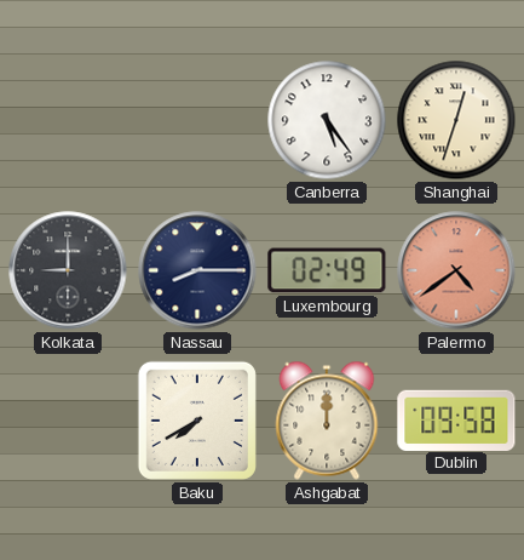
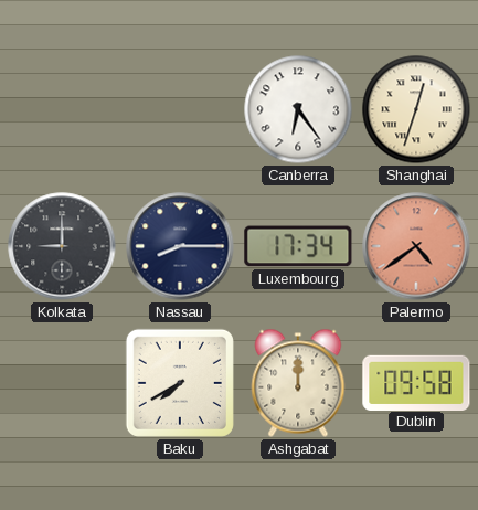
Canberra: 5:24 -> 6:24 (298, 109)
Luxembourg: 02:49 -> 17:34 (298, 246)
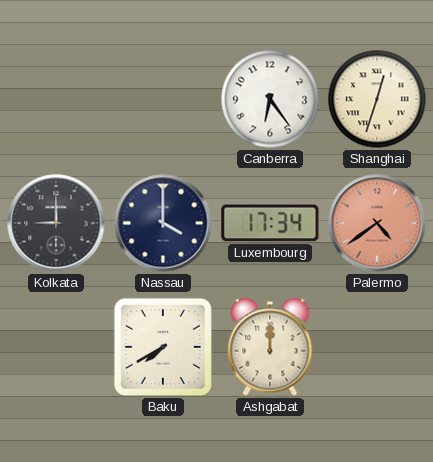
Nassau: 8:15 -> 4:00 (163, 223)
Dublin: 09:58 -> none (416, 382)
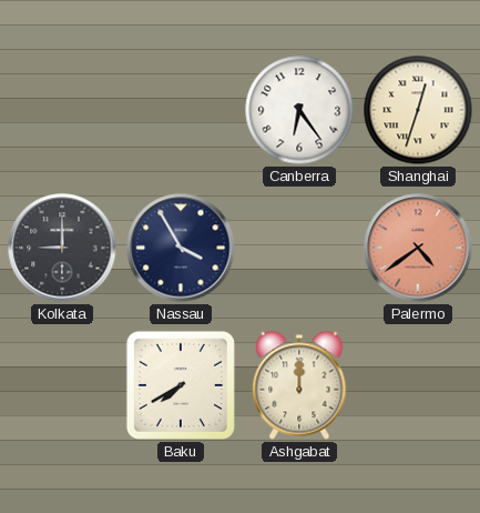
Nassau: 4:00 -> 3:55 (181, 248)
Luxembourg: 17:34 -> none (270, 223)
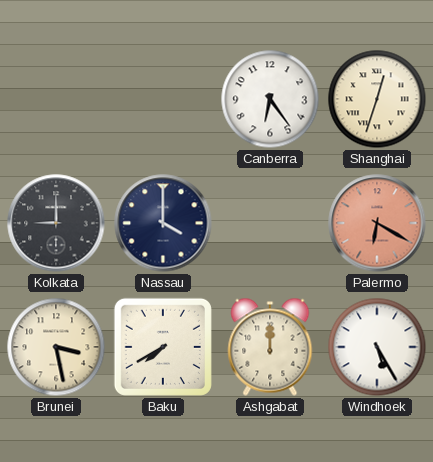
Nassau: 3:55 -> 4:00 (163, 223)
Palermo: 4:39 -> 6:20 (377, 223)
Brunei: none -> 3:28 (56, 347)
Windhoek: none -> 5:25 (377, 347)
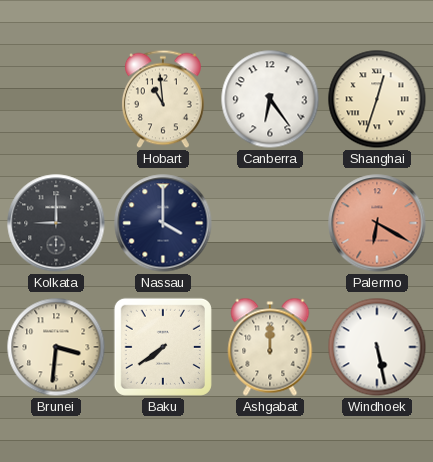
Hobart: none -> 10:59 (163, 99)
Brunei: 3:28 -> 3:31 (56, 347)
Baku: 7:40 -> 7:39 (163, 347)
Windhoek: 5:25 -> 5:28 (377, 347)
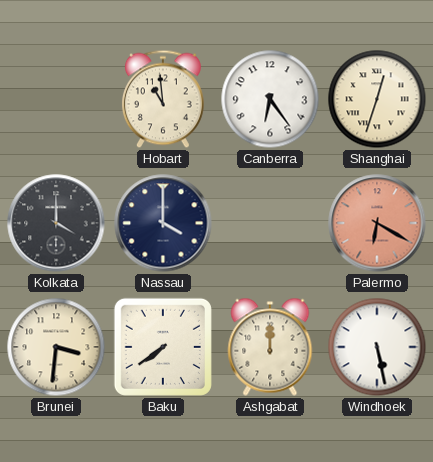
Kolkata: 9:00 -> 4:00 (56, 223)
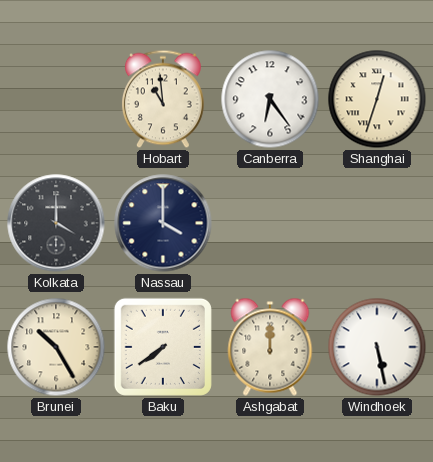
Palermo: 6:20 -> none (377, 223)
Brunei: 3:31 -> 10:25 (56, 347)
